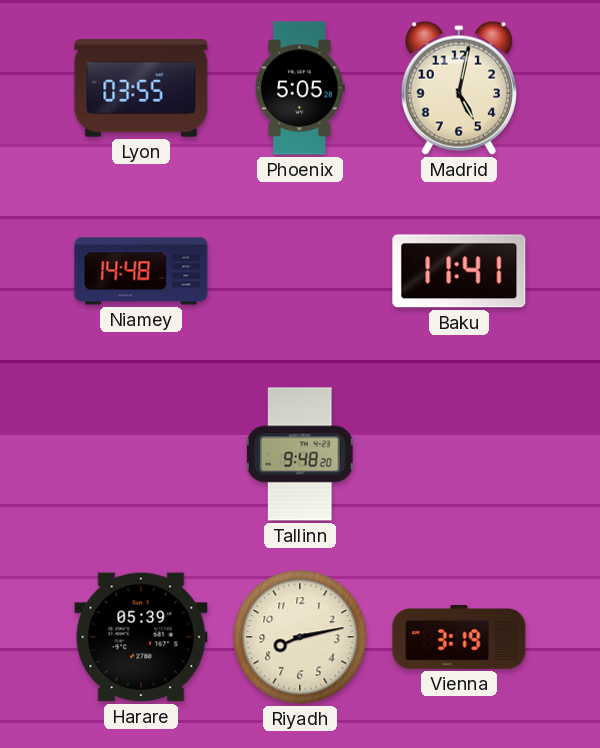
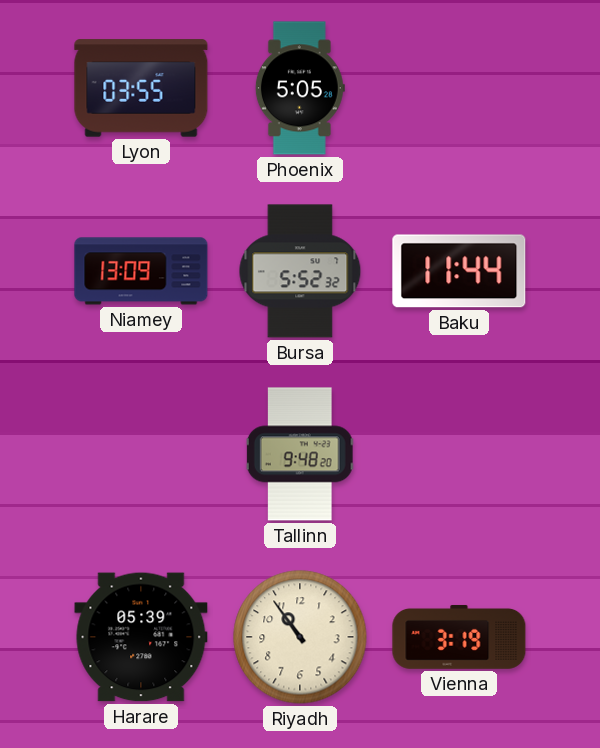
Madrid: 5:02 -> none (459, 88)
Niamey: 14:48 -> 13:09 (141, 271)
Bursa: none -> 5:52 (300, 271)
Baku: 11:41 -> 11:44 (459, 271)
Riyadh: 8:13 -> 10:54 (300, 637)
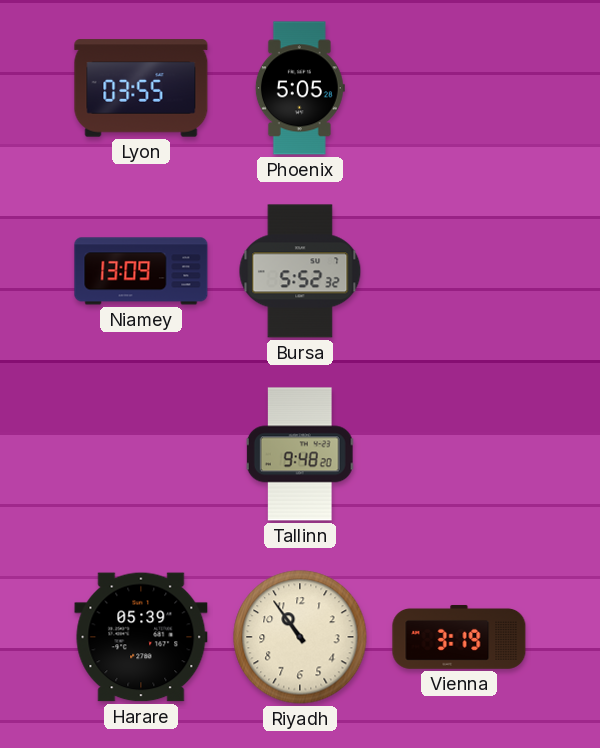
Baku: 11:44 -> none (459, 271)
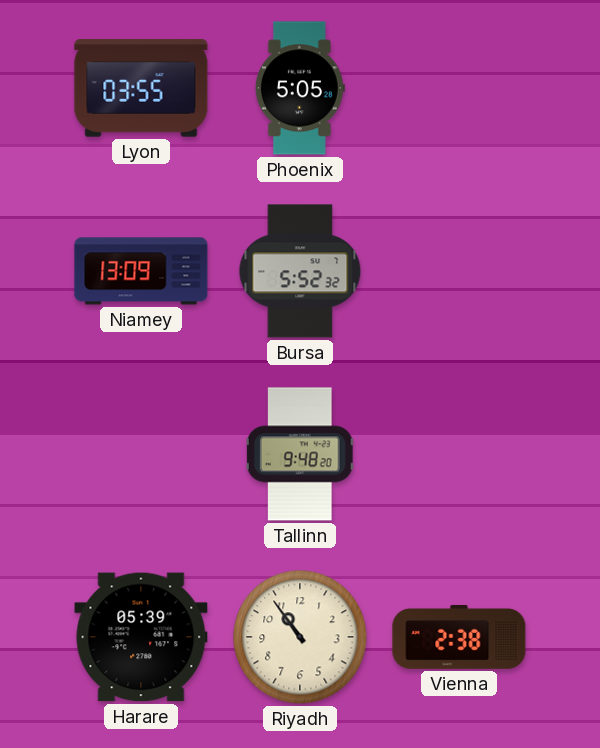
Vienna: 3:19 -> 2:38 (459, 637)
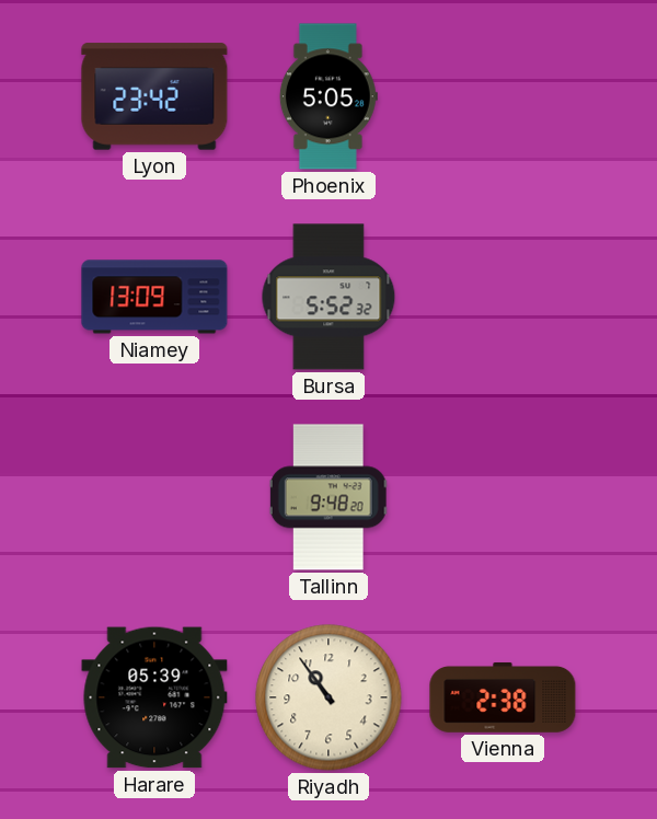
Lyon: 03:55 -> 23:42 (154, 96)
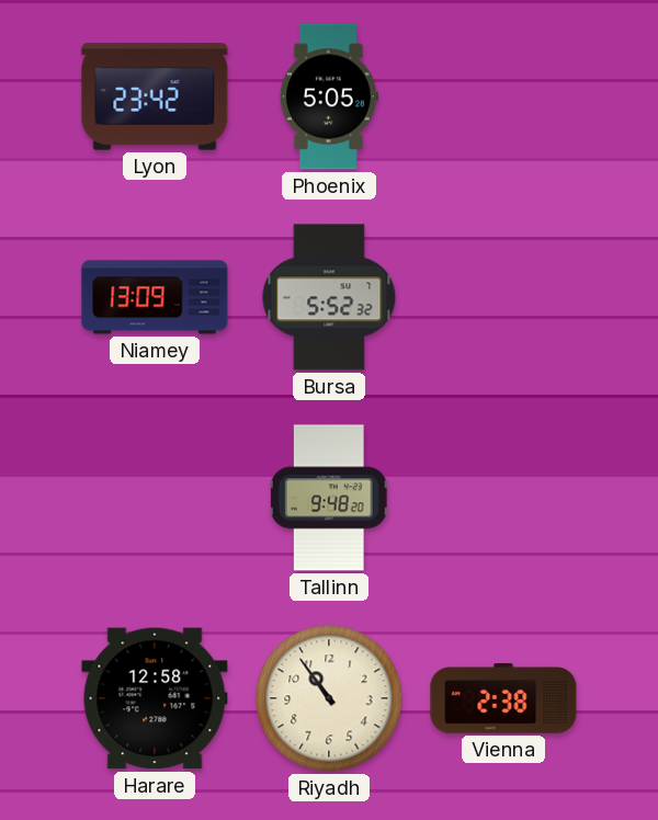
Harare: 05:39 -> 12:58 (155, 698)
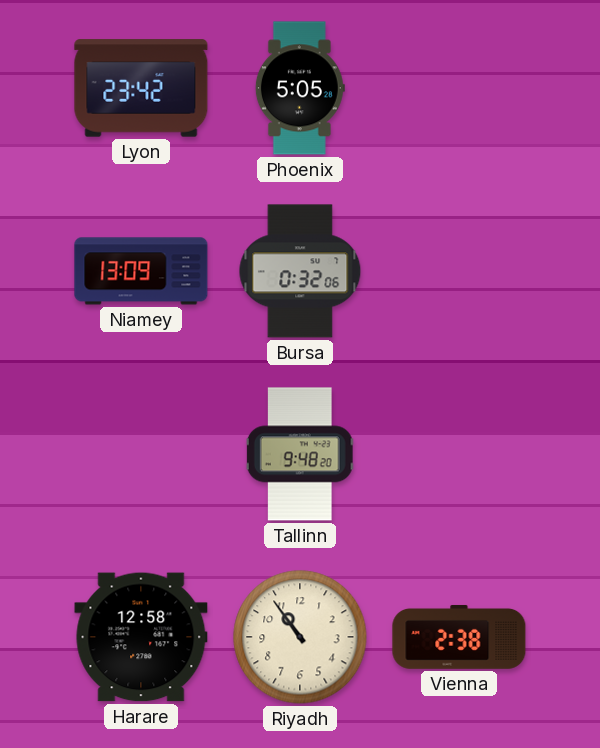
Bursa: 5:52 -> 0:32 (300, 271)
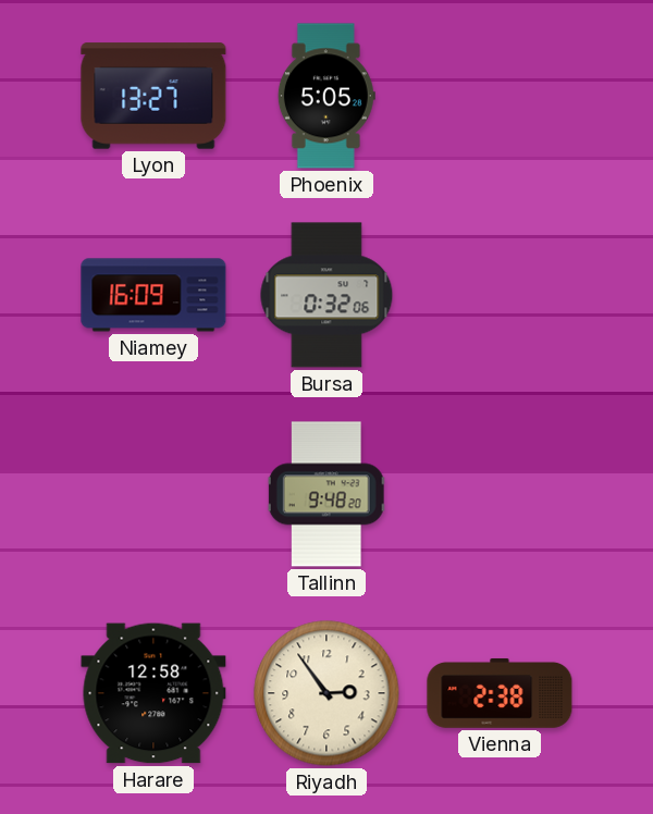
Lyon: 23:42 -> 13:27 (153, 96)
Niamey: 13:09 -> 16:09 (153, 295)
Riyadh: 10:54 -> 2:54 (326, 693)
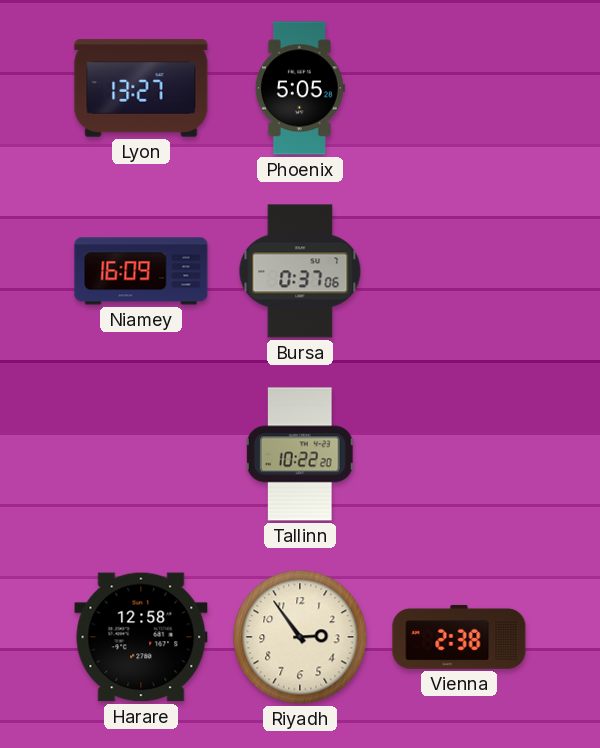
Bursa: 0:32 -> 0:37 (300, 271)
Tallinn: 9:48 -> 10:22 (300, 454)
